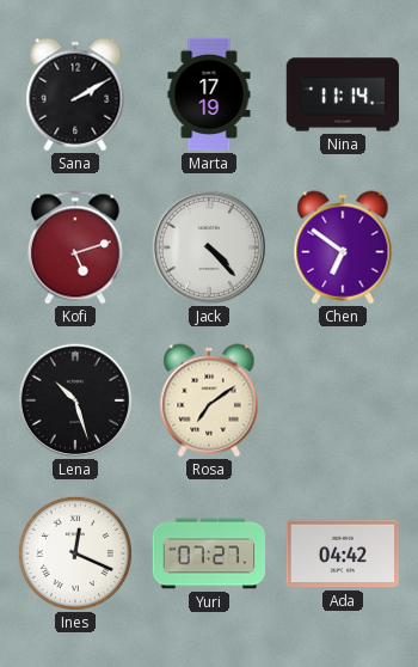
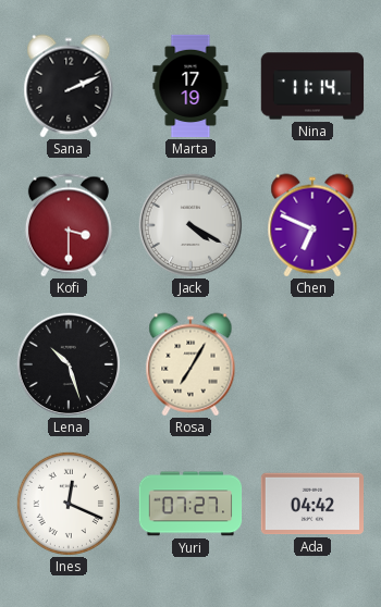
Sana: 2:10 -> 2:11 (69, 86)
Kofi: 5:12 -> 3:30 (69, 225)
Jack: 4:23 -> 4:20 (189, 224)
Chen: 6:51 -> 6:49 (312, 225)
Rosa: 7:09 -> 7:05 (190, 364)
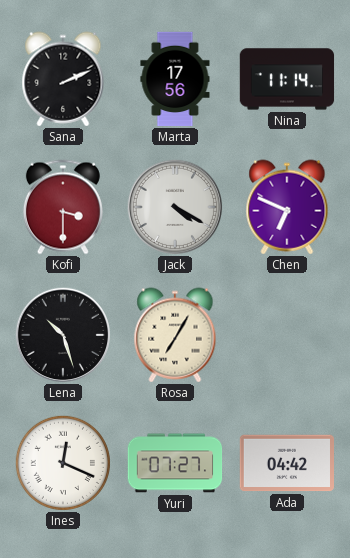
Marta: 17:19 -> 17:56 (175, 79)
